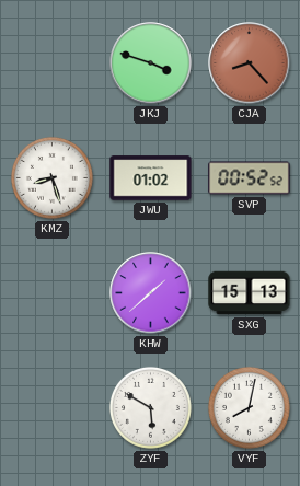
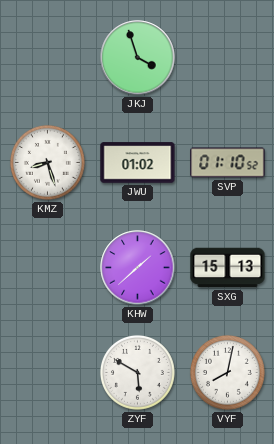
JKJ: 3:48 -> 3:57 (138, 58)
CJA: 8:23 -> none (250, 63)
SVP: 00:52 -> 01:10 (228, 163)
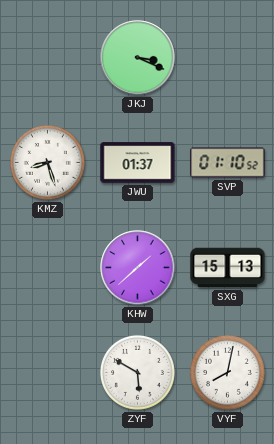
JKJ: 3:57 -> 3:19 (138, 58)
JWU: 01:02 -> 01:37 (138, 163)
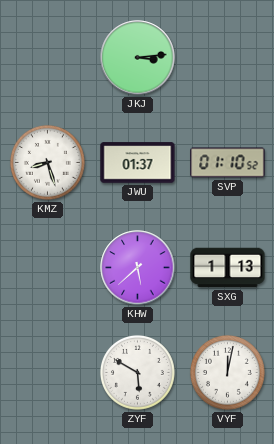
JKJ: 3:19 -> 3:14 (138, 58)
KHW: 1:38 -> 5:38 (138, 268)
SXG: 15:13 -> 1:13 (228, 268)
VYF: 8:02 -> 12:02 (228, 373)
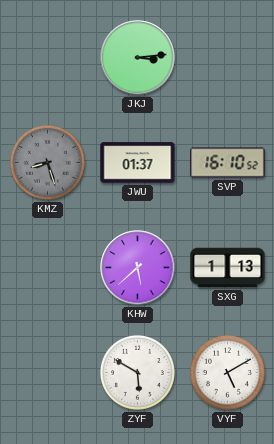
KMZ dial: white -> grey (48, 163)
SVP: 01:10 -> 16:10 (228, 163)
VYF: 12:02 -> 5:10 (228, 373)
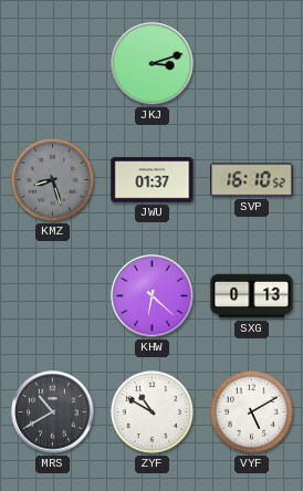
JKJ: 3:14 -> 3:12 (153, 64)
KHW: 5:38 -> 6:22 (153, 296)
SXG: 1:13 -> 0:13 (252, 296)
MRS: none -> 10:40 (53, 412)
ZYF: 5:50 -> 10:50 (153, 412)
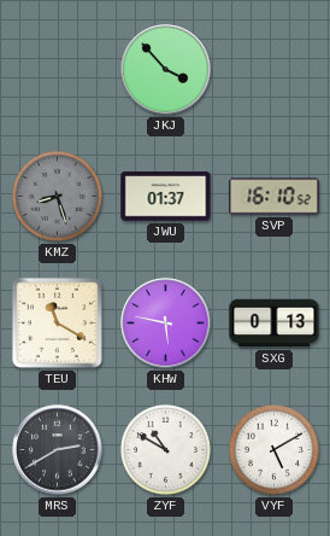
JKJ: 3:12 -> 3:53 (166, 70)
TEU: none -> 11:20 (57, 322)
KHW: 6:22 -> 5:47 (166, 324)
MRS: 10:40 -> 2:40 (58, 450)
